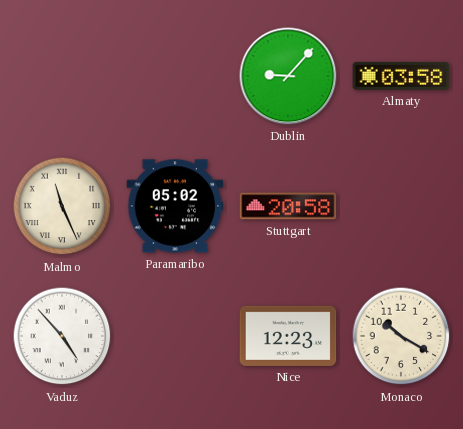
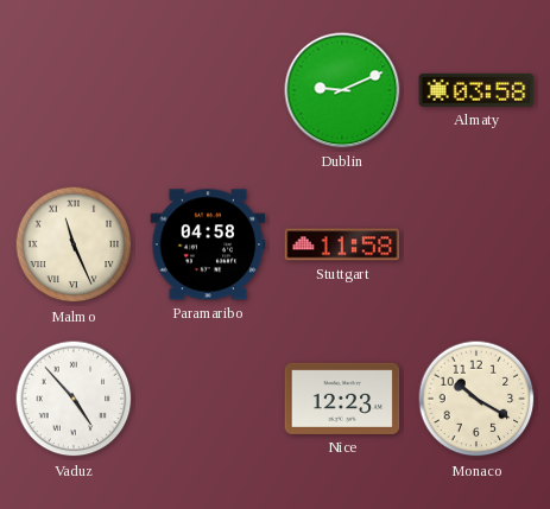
Dublin: 9:07 -> 9:11 (342, 90)
Paramaribo: 05:02 -> 04:58 (208, 244)
Stuttgart: 20:58 -> 11:58 (342, 244)
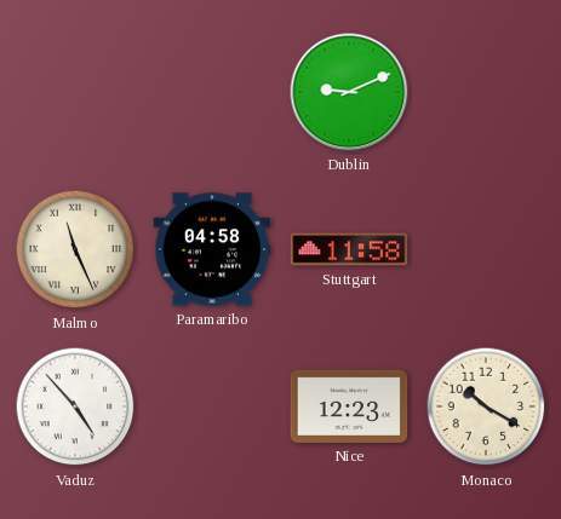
Almaty: 03:58 -> none (476, 90)
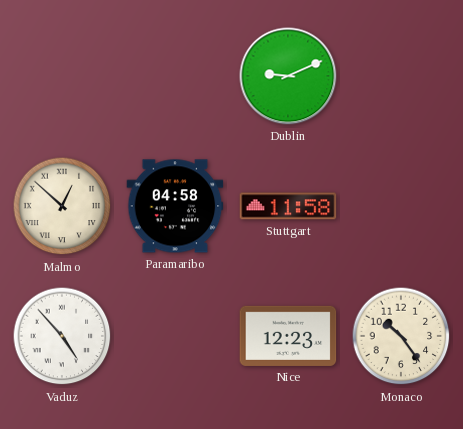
Malmo: 11:26 -> 12:52 (62, 206)
Monaco: 10:20 -> 10:24 (401, 336)
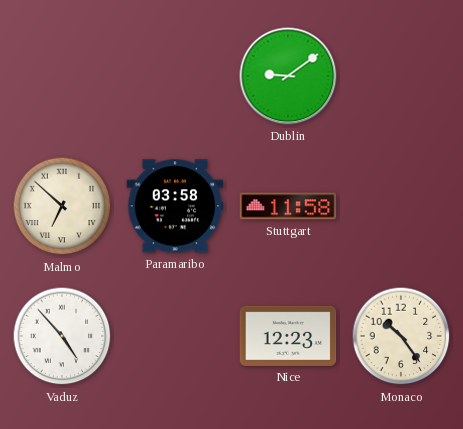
Dublin: 9:11 -> 9:09 (288, 76)
Malmo: 12:52 -> 6:52 (62, 206)
Paramaribo: 04:58 -> 03:58 (175, 206)
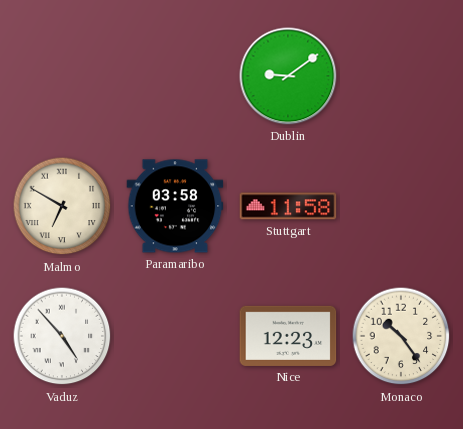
Malmo: 6:52 -> 6:50 (62, 206)
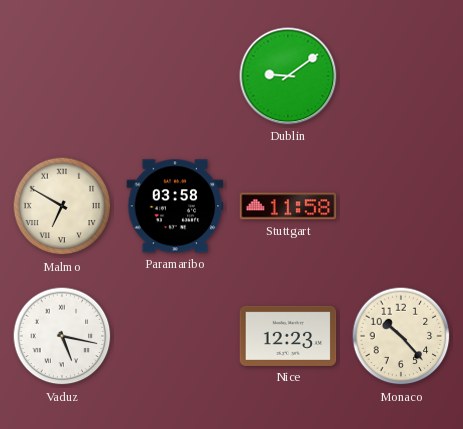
Vaduz: 4:53 -> 5:17 (62, 336)
Monaco: 10:24 -> 10:23 (401, 336)
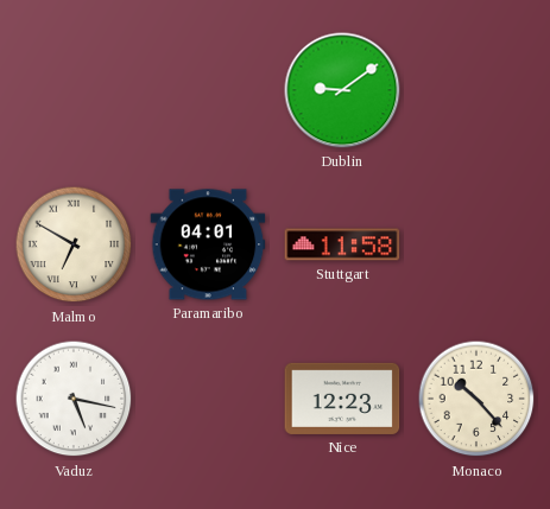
Paramaribo: 03:58 -> 04:01 (208, 244)
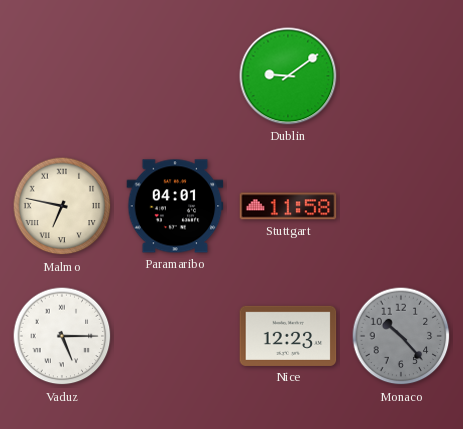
Malmo: 6:50 -> 6:47 (62, 206)
Vaduz: 5:17 -> 5:15 (62, 336)
Monaco dial: cream -> grey (401, 336)
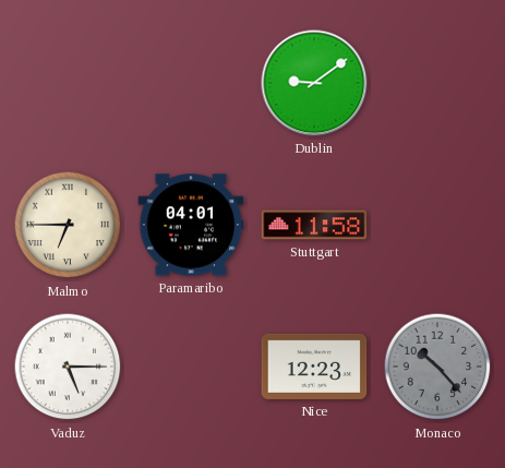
Malmo: 6:47 -> 6:45 (68, 225)
